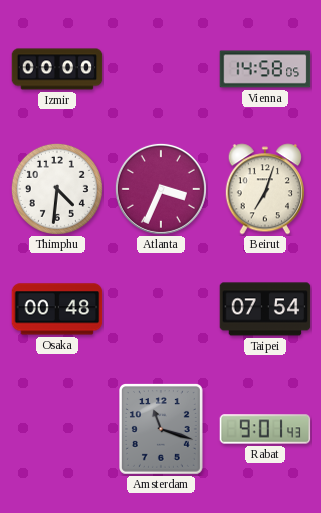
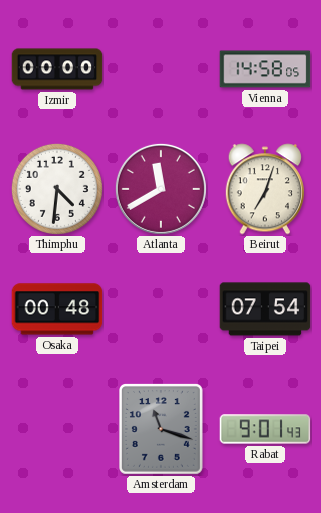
Atlanta: 3:34 -> 11:40 (161, 189)
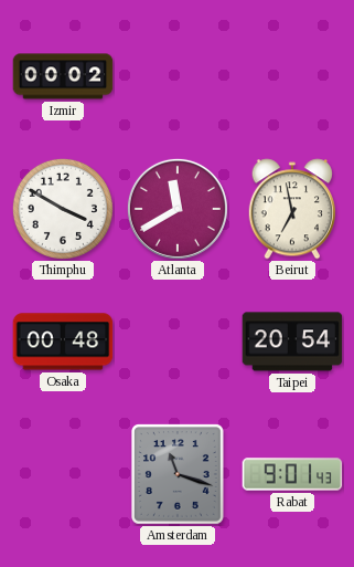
Izmir: 00:00 -> 00:02 (63, 76)
Vienna: 14:58 -> none (265, 69)
Thimphu: 4:31 -> 3:50 (63, 209)
Beirut: 7:03 -> 6:58 (291, 209)
Taipei: 07:54 -> 20:54 (292, 342)
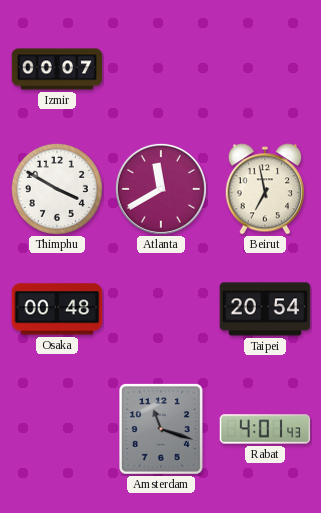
Izmir: 00:02 -> 00:07 (57, 69)
Rabat: 9:01 -> 4:01 (265, 429)
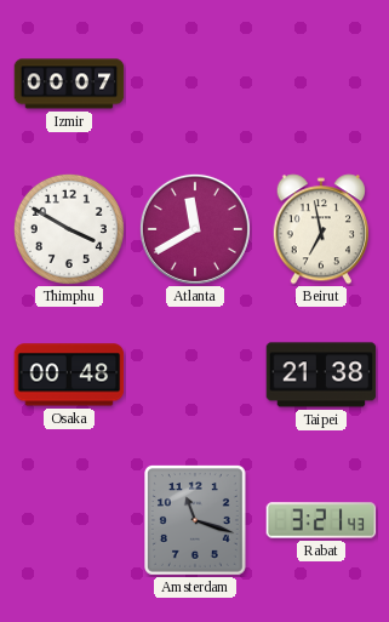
Taipei: 20:54 -> 21:38 (321, 375)
Rabat: 4:01 -> 3:21 (321, 520)
